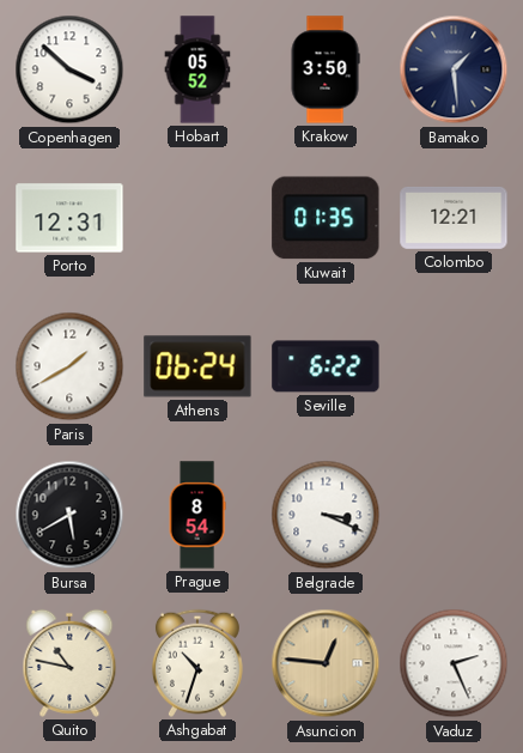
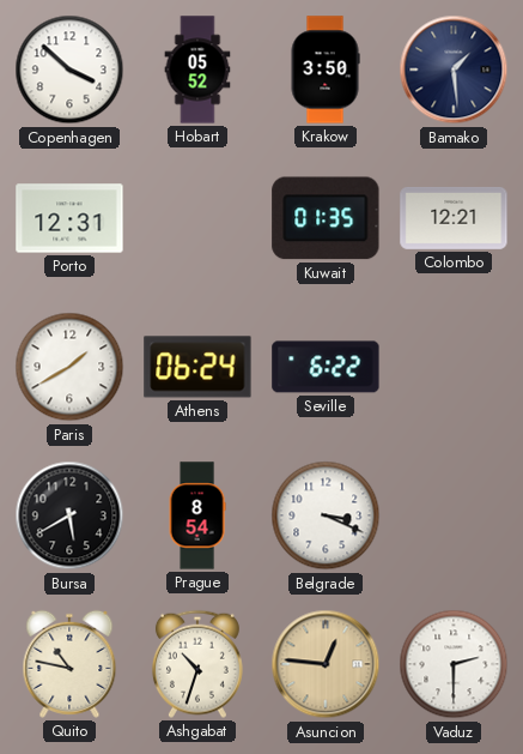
Vaduz: 2:26 -> 2:30 (454, 664)
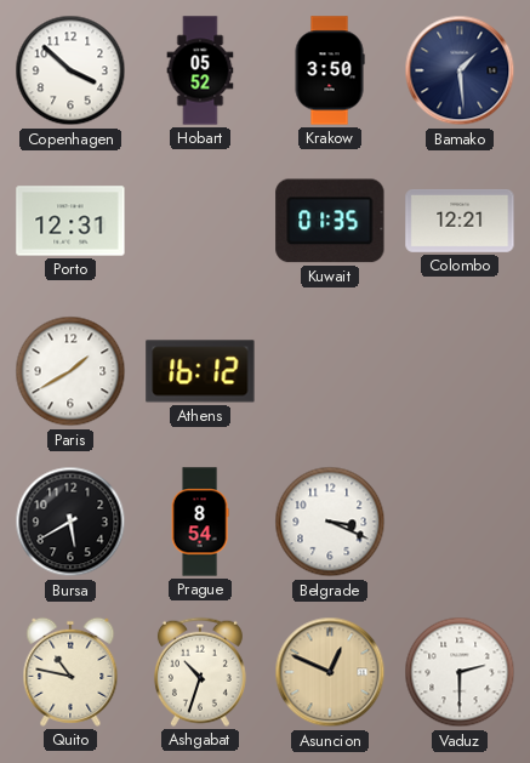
Athens: 06:24 -> 16:12 (200, 371)
Seville: 6:22 -> none (326, 367)
Asuncion: 12:46 -> 12:49 (330, 672)
